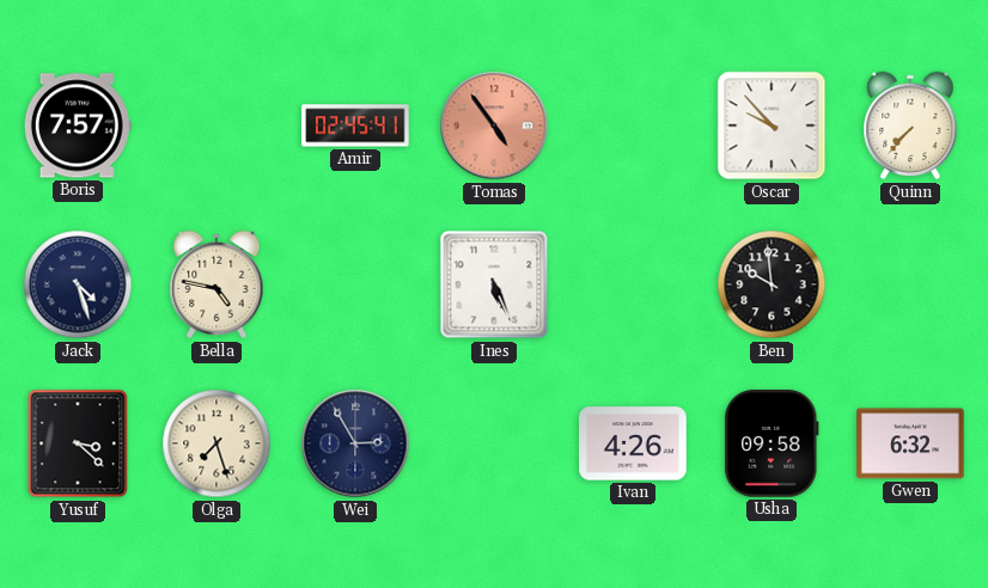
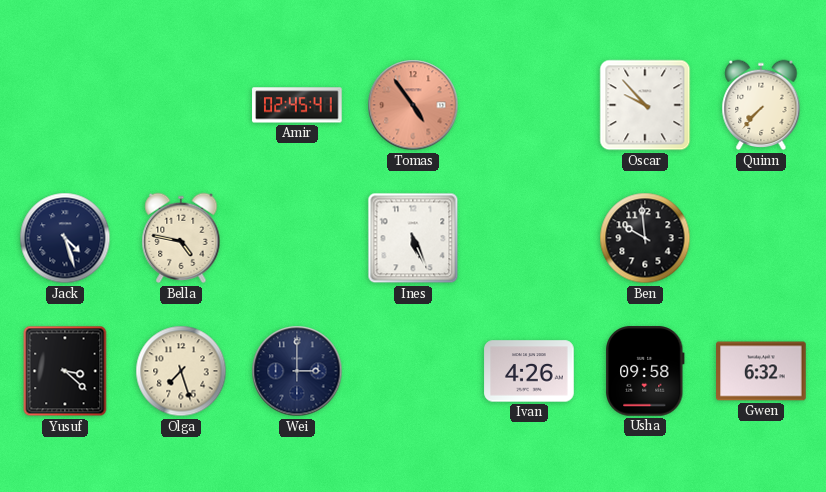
Boris: 7:57 -> none (78, 125)
Wei: 2:55 -> 3:00 (297, 371)
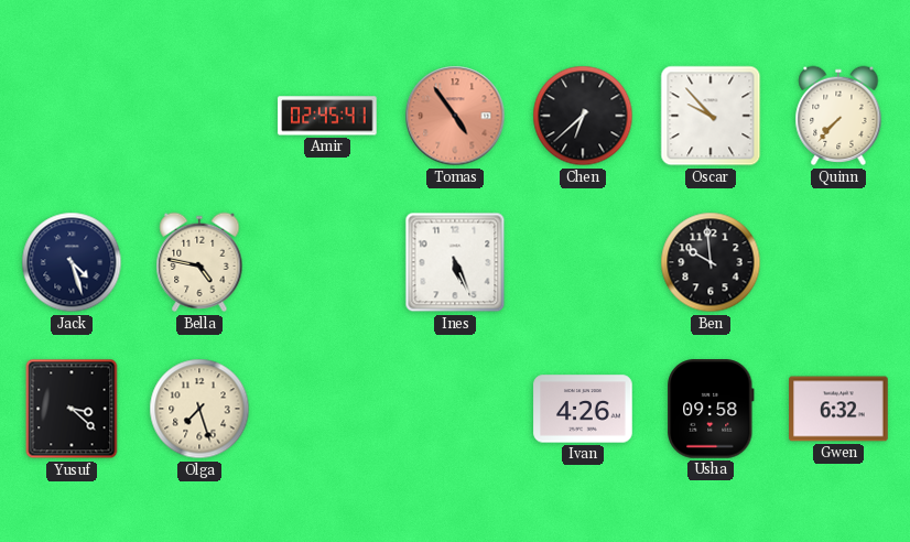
Chen: none -> 6:38 (583, 116)
Wei: 3:00 -> none (297, 371)
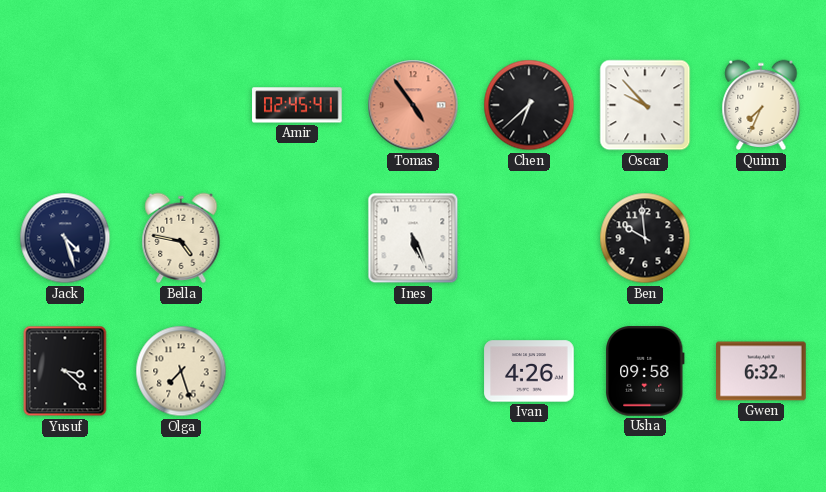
Quinn: 7:37 -> 7:34 (761, 105)
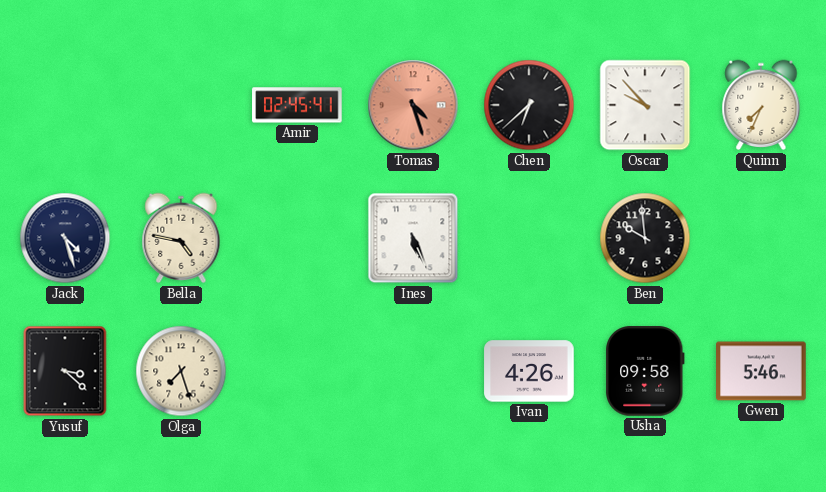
Tomas: 4:54 -> 4:27 (413, 105)
Gwen: 6:32 -> 5:46 (761, 371)
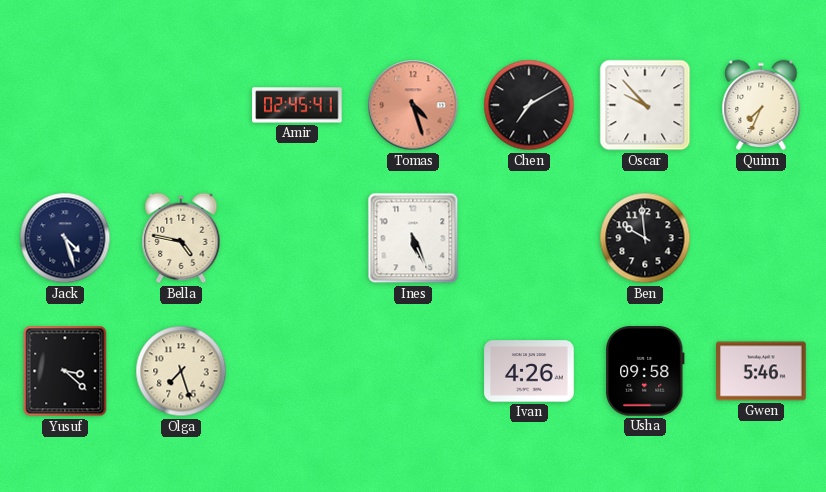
Chen: 6:38 -> 7:10 (529, 105)
